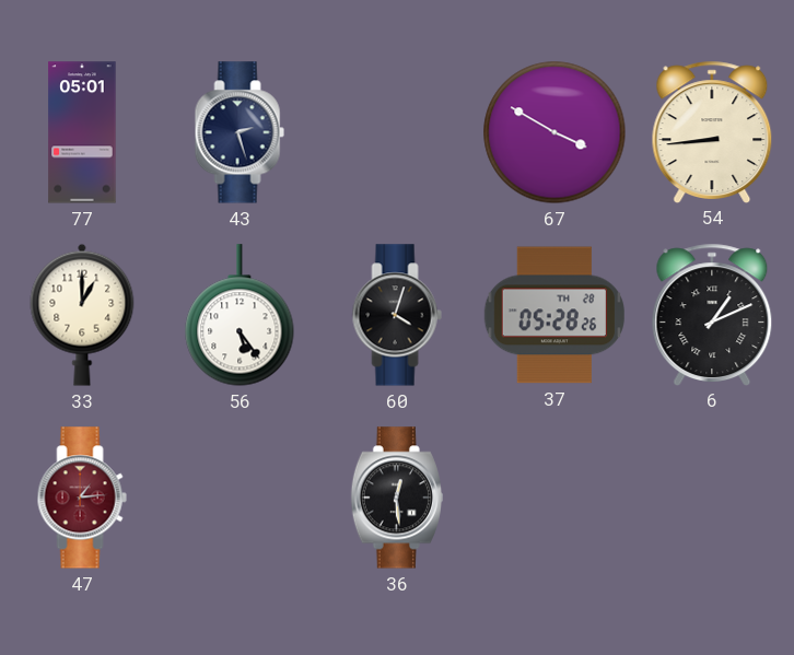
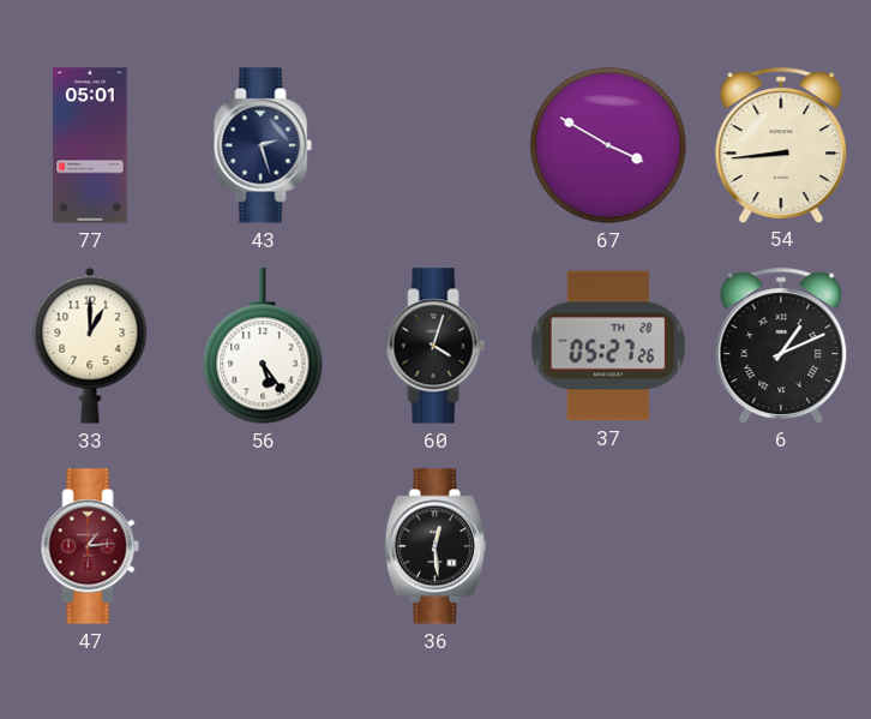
37: 05:28 -> 05:27 (608, 346)
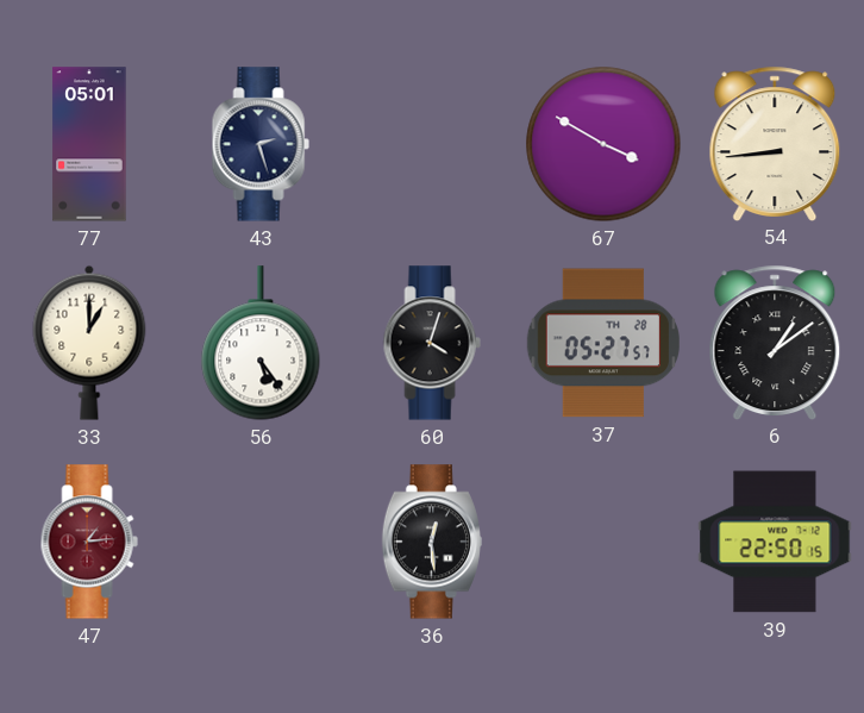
37: 05:27:26 -> 05:27:57 (603, 343)
6: 1:11 -> 1:09 (775, 342)
39: none -> 22:50 (775, 542)
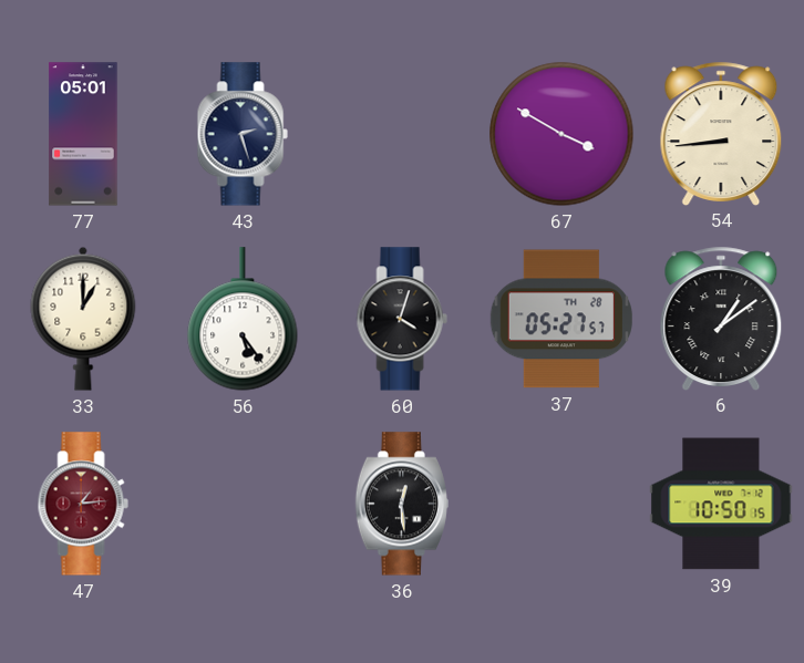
39: 22:50 -> 10:50 (721, 504)
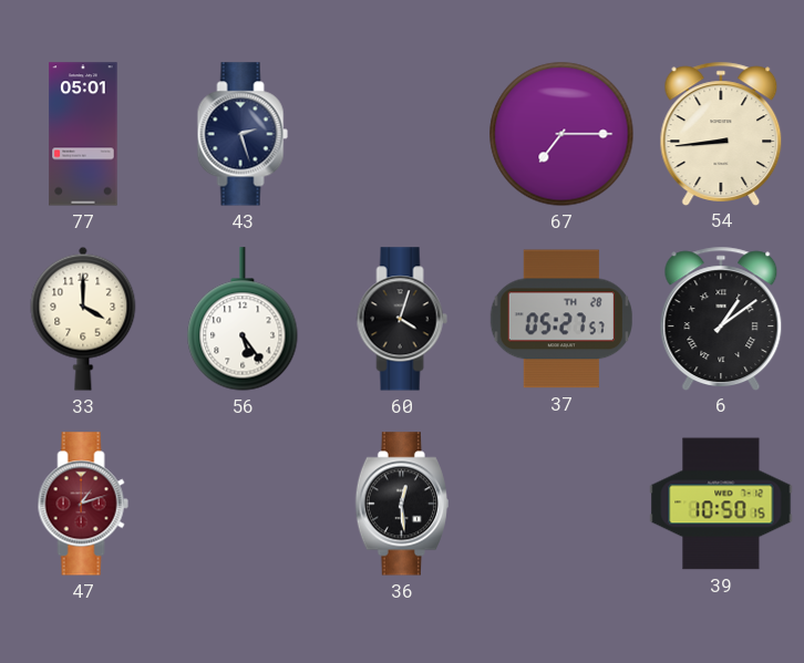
67: 3:50 -> 7:15 (561, 134)
33: 1:00 -> 4:00 (83, 319)
47: 1:14 -> 1:12 (83, 504)
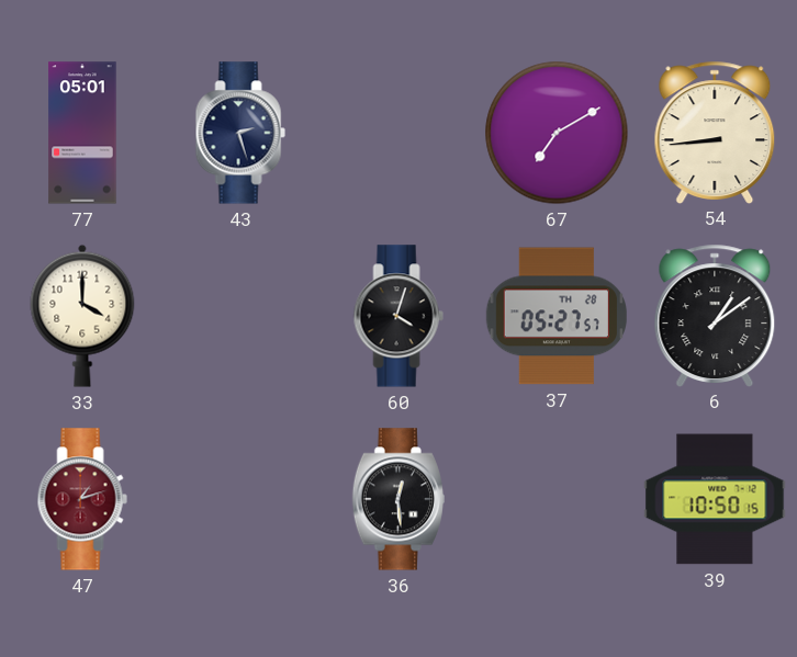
67: 7:15 -> 7:10 (557, 133)
56: 5:24 -> none (243, 319)
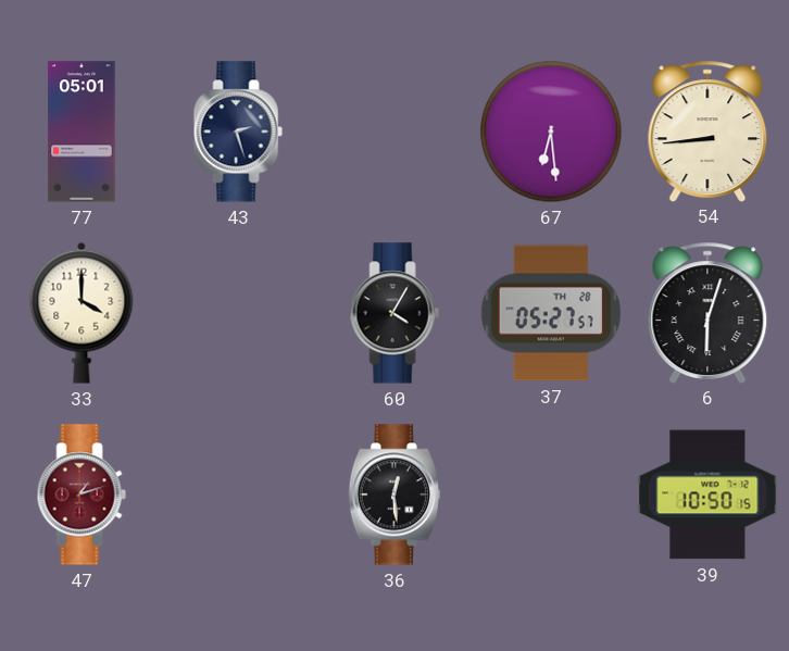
67: 7:10 -> 6:29 (551, 132)
60: 4:03 -> 4:05 (394, 313)
6: 1:09 -> 6:03 (707, 312)
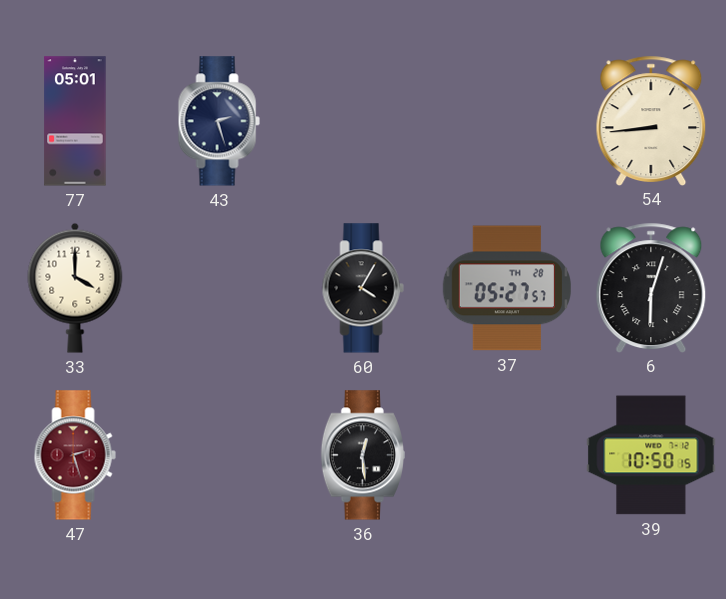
67: 6:29 -> none (551, 132)
47: 1:12 -> 2:27 (75, 455)
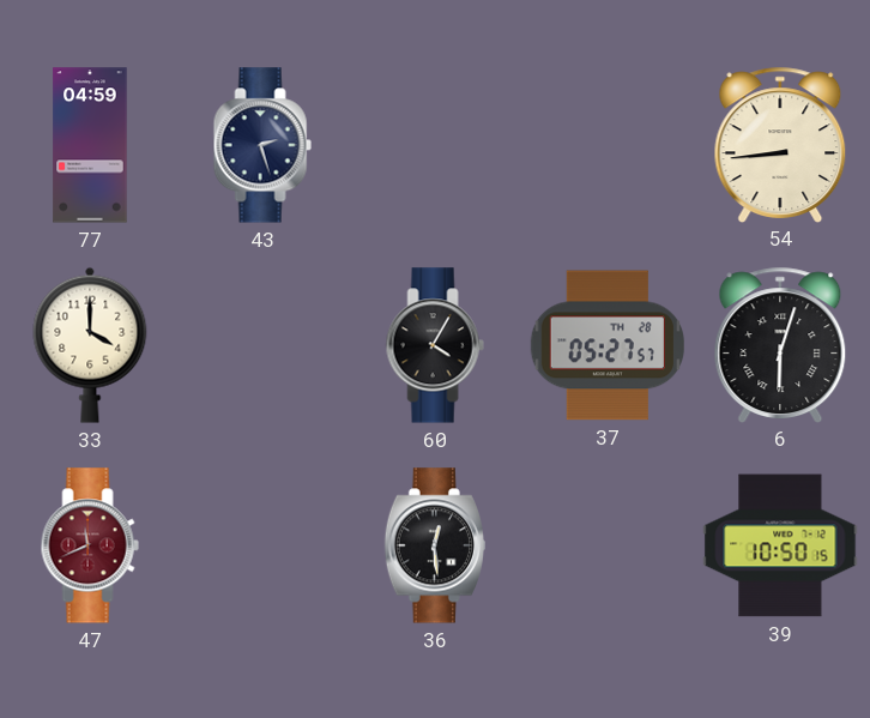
77: 05:01 -> 04:59 (90, 145)
47: 2:27 -> 11:41 (90, 545)
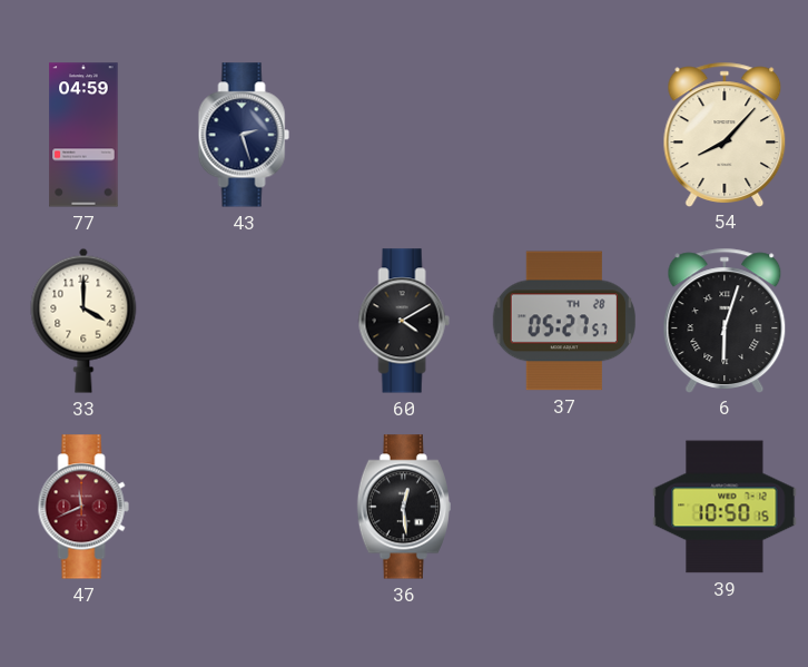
54: 8:44 -> 8:07 (725, 134)
60: 4:05 -> 4:10 (404, 321)
